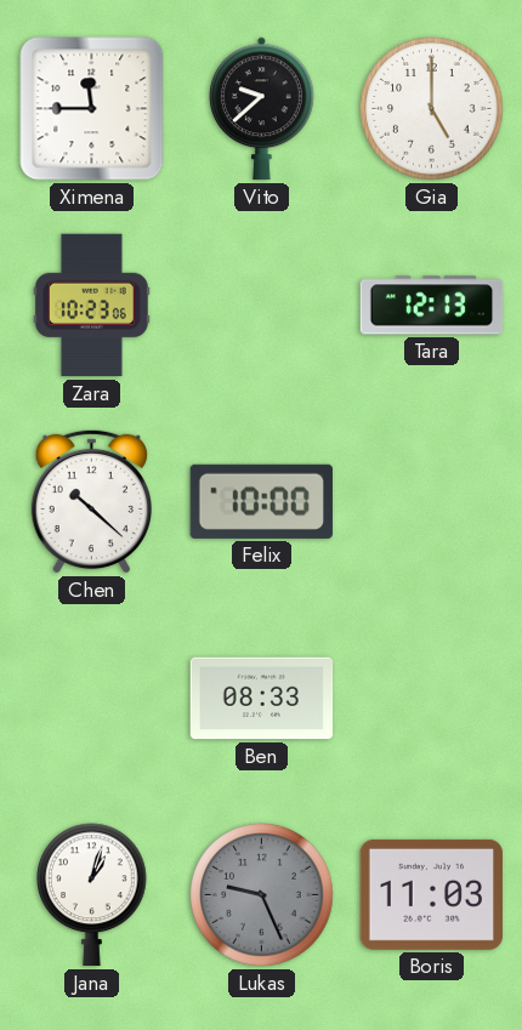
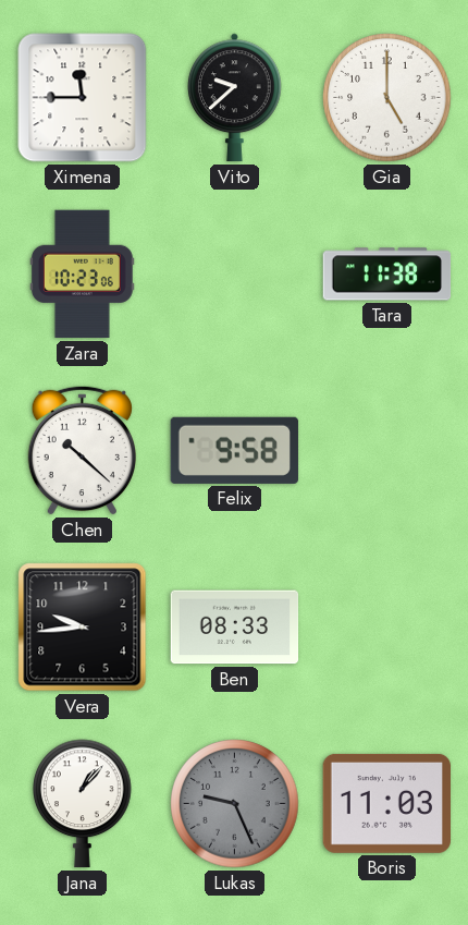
Tara: 12:13 -> 11:38 (387, 275)
Felix: 10:00 -> 9:58 (234, 450)
Vera: none -> 9:44 (83, 628)
Jana: 1:03 -> 1:07 (83, 804)
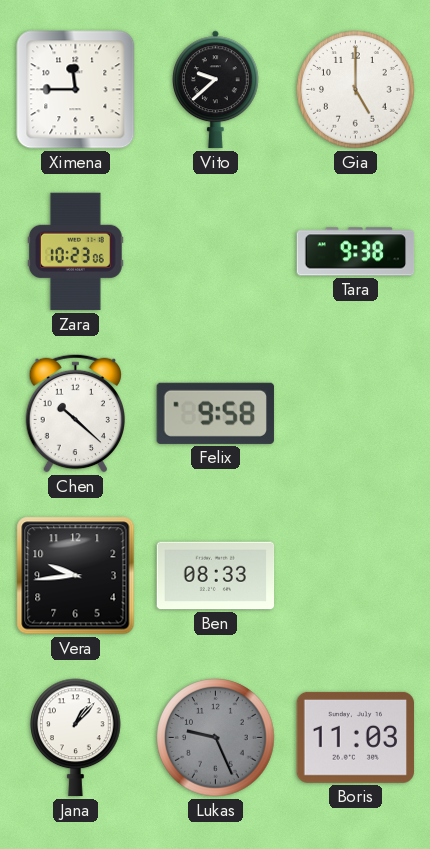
Tara: 11:38 -> 9:38 (356, 252)
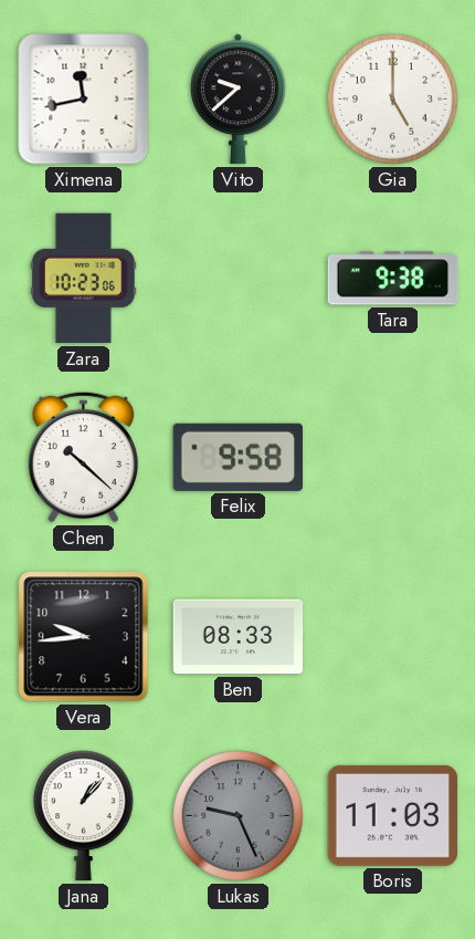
Ximena: 11:45 -> 11:43 (84, 100)
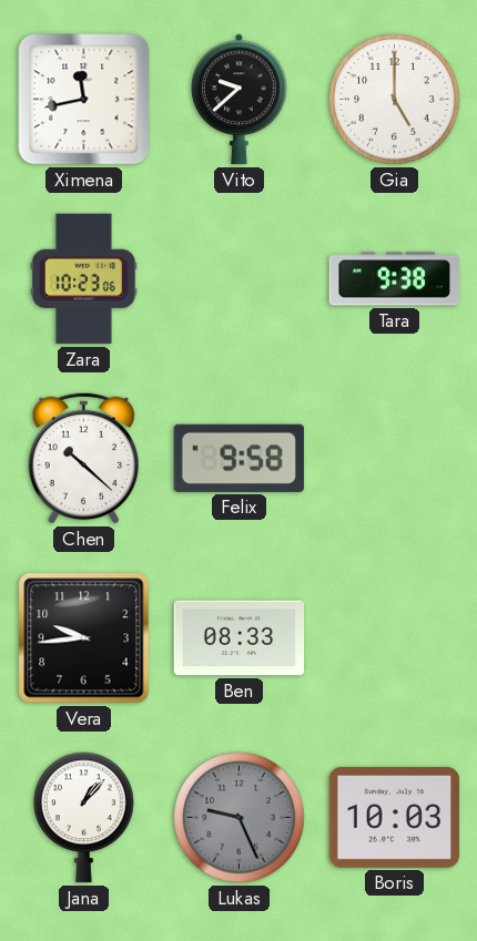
Boris: 11:03 -> 10:03 (395, 817)
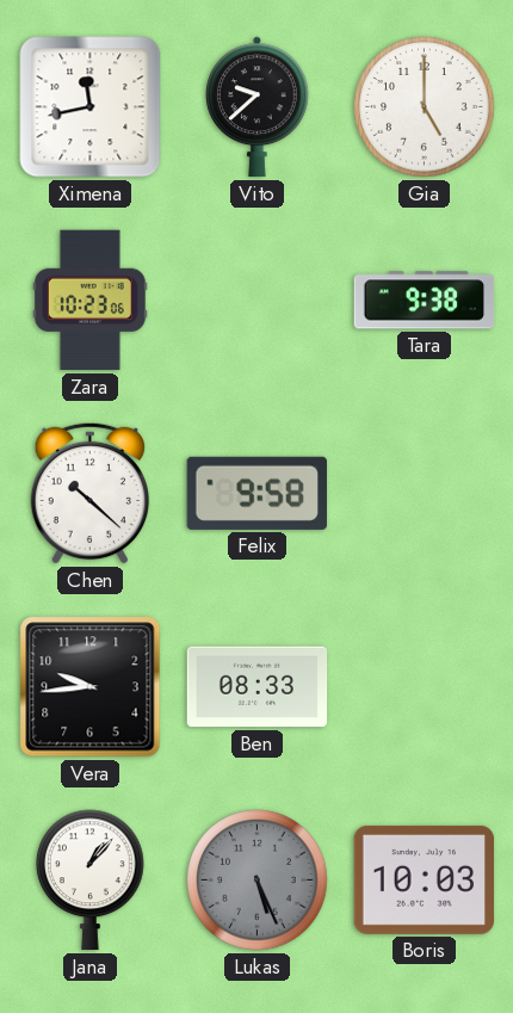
Lukas: 9:26 -> 5:26 (258, 881)
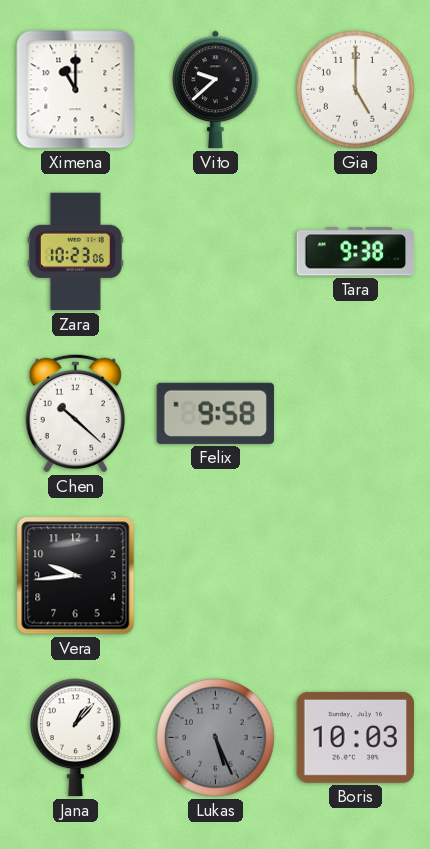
Ximena: 11:43 -> 11:00 (76, 90)
Ben: 08:33 -> none (258, 687)
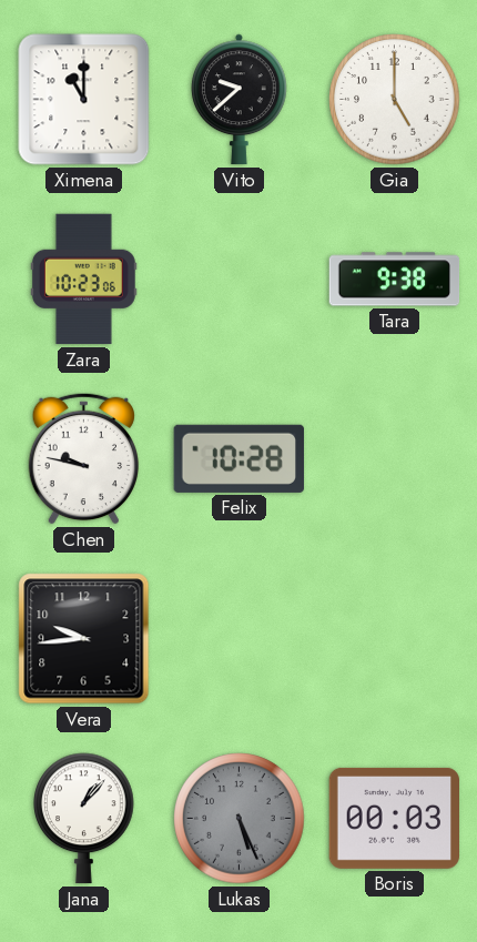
Chen: 10:22 -> 9:47 (83, 458)
Felix: 9:58 -> 10:28 (238, 458)
Boris: 10:03 -> 00:03 (395, 818)
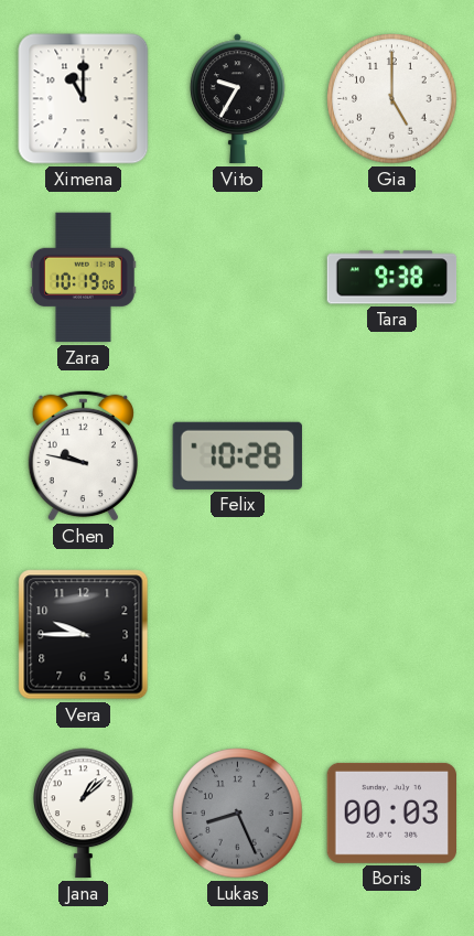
Vito: 9:38 -> 9:35 (238, 99)
Zara: 10:23 -> 10:19 (83, 278)
Vera: 9:44 -> 9:45 (84, 635)
Jana: 1:07 -> 1:08 (84, 814)
Lukas: 5:26 -> 8:26 (238, 814)
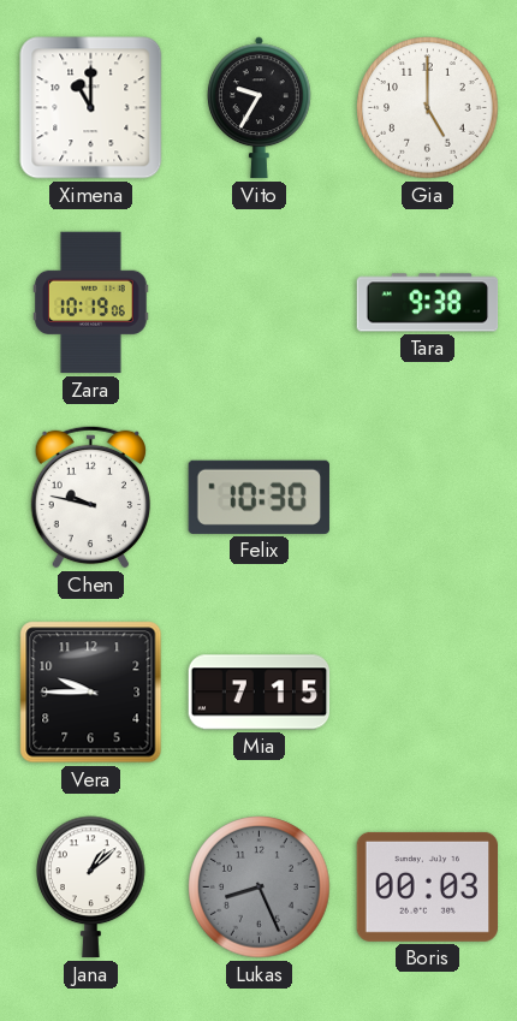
Felix: 10:28 -> 10:30 (258, 497)
Mia: none -> 7:15 (260, 693)
